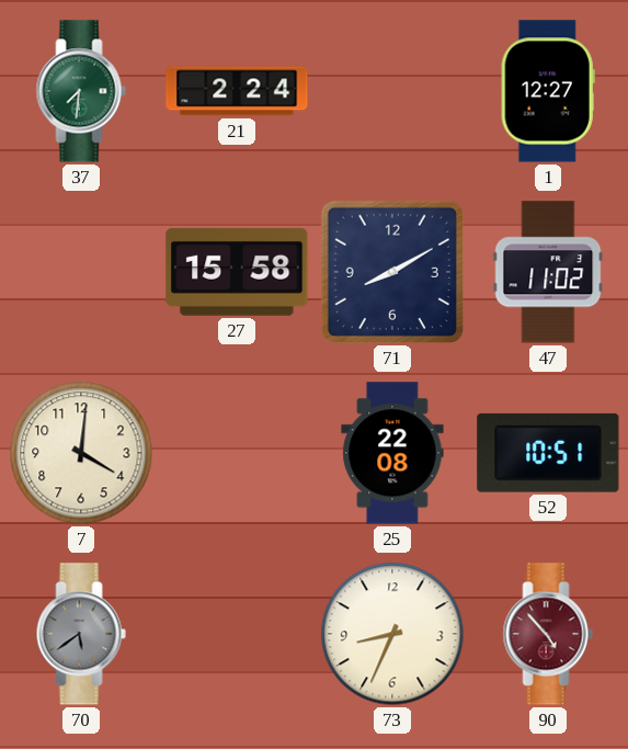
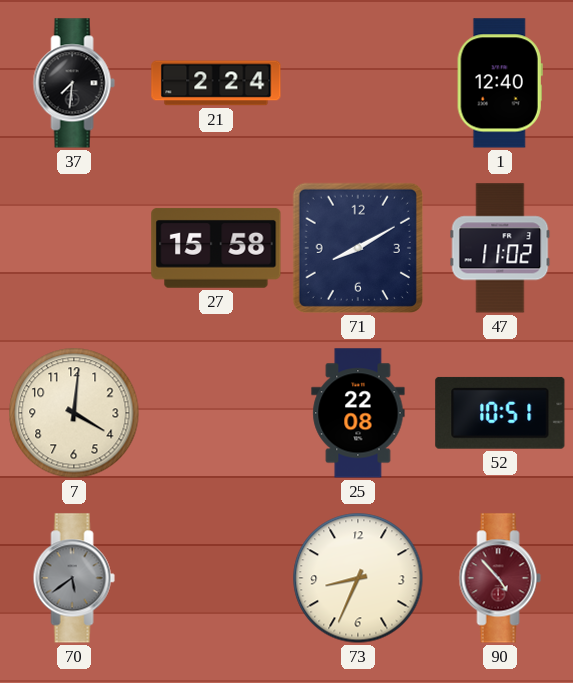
37 dial: green -> black (74, 83)
1: 12:27 -> 12:40 (500, 83)
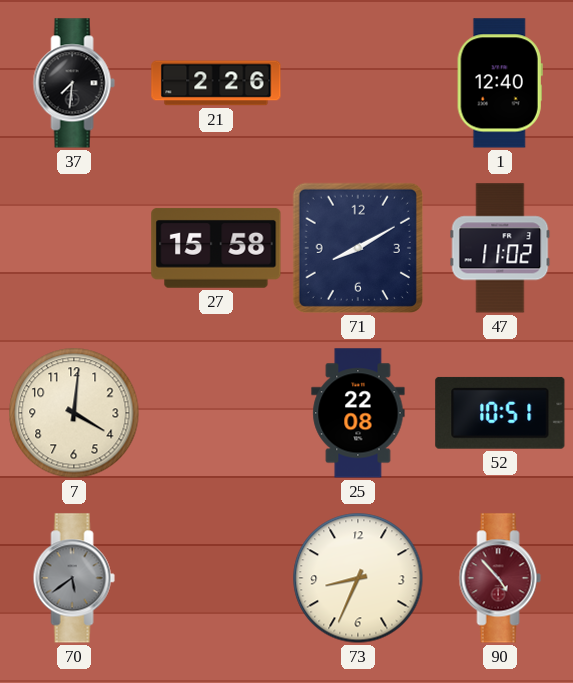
21: 2:24 -> 2:26 (216, 83)
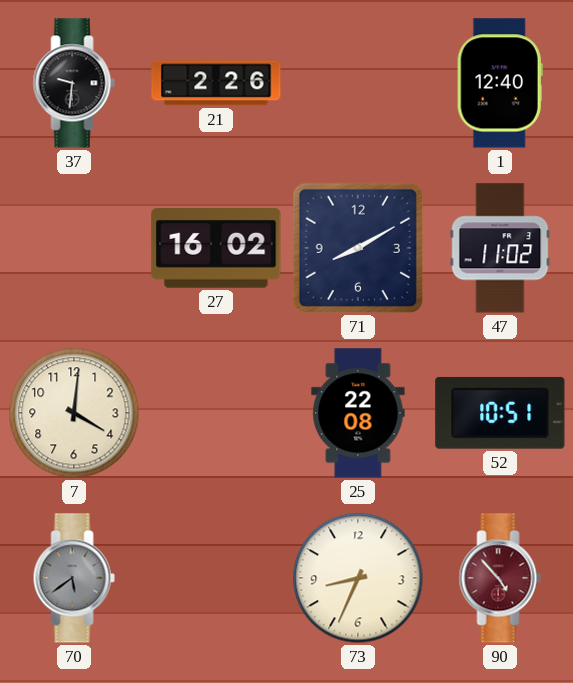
37: 7:31 -> 9:31 (74, 83)
27: 15:58 -> 16:02 (216, 248)
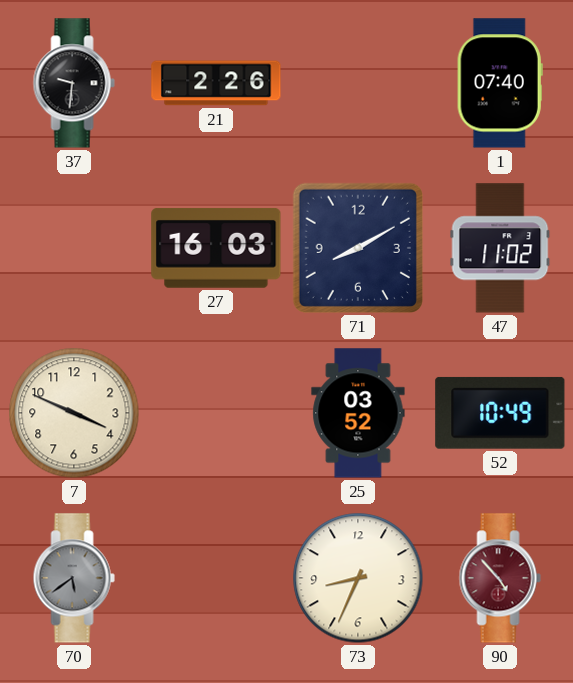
1: 12:40 -> 07:40 (500, 83)
27: 16:02 -> 16:03 (216, 248)
7: 4:01 -> 3:49 (74, 413)
25: 22:08 -> 03:52 (358, 413)
52: 10:51 -> 10:49 (500, 413)
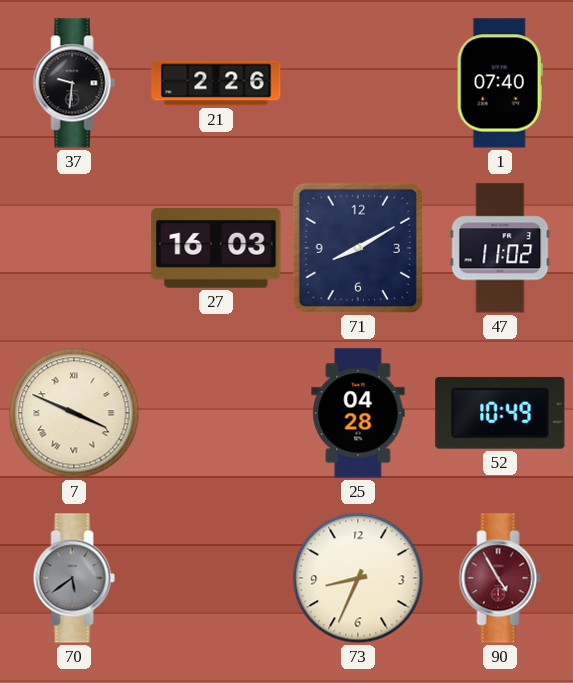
7 numerals: Arabic -> Roman (74, 413)
25: 03:52 -> 04:28 (358, 413)
90: 4:53 -> 4:55 (500, 578)
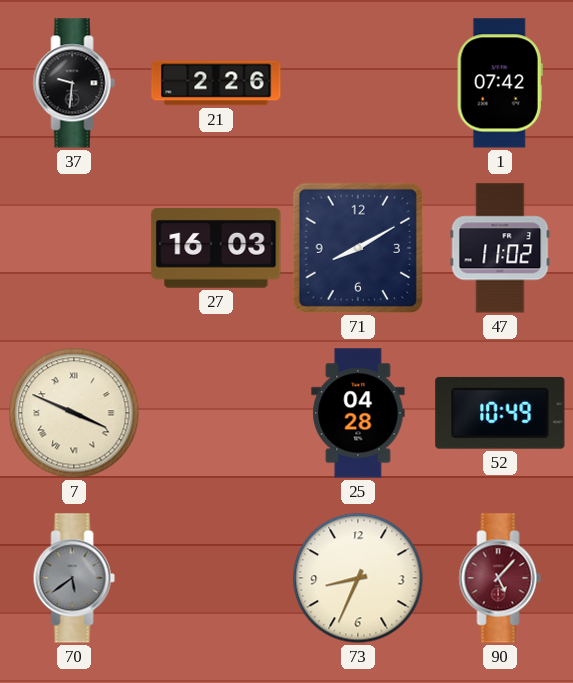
1: 07:40 -> 07:42 (500, 83)
90: 4:55 -> 5:07 (500, 578)
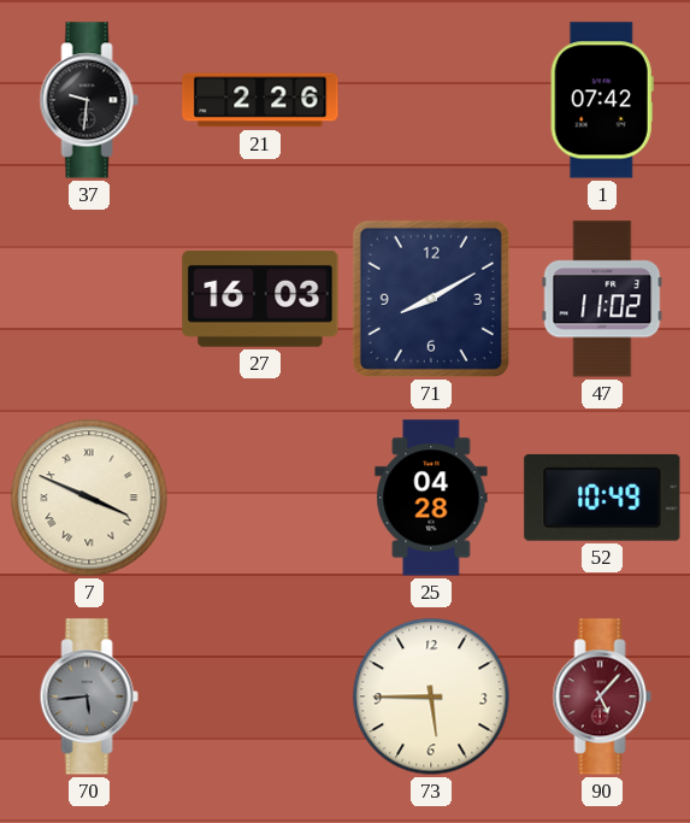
70: 5:39 -> 5:44 (89, 696)
73: 8:34 -> 5:45 (431, 696)
